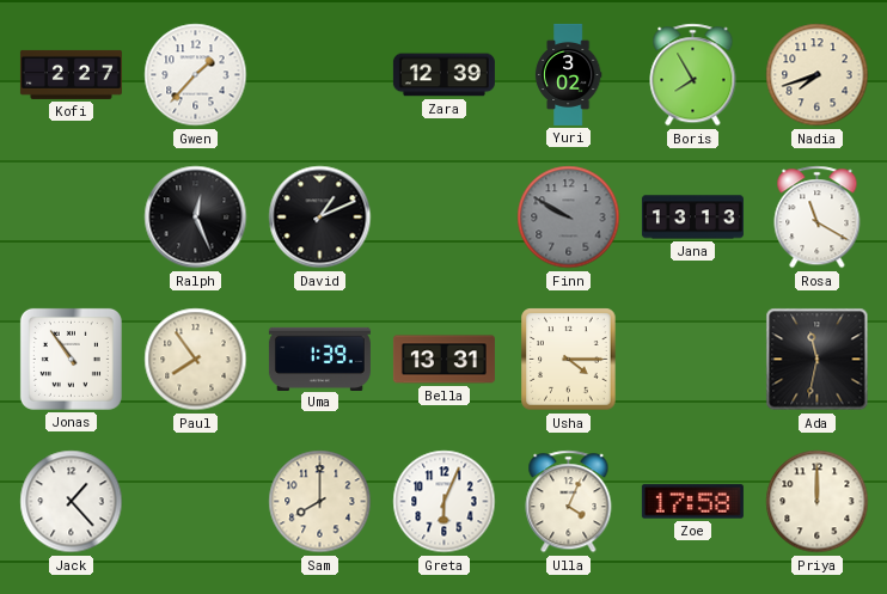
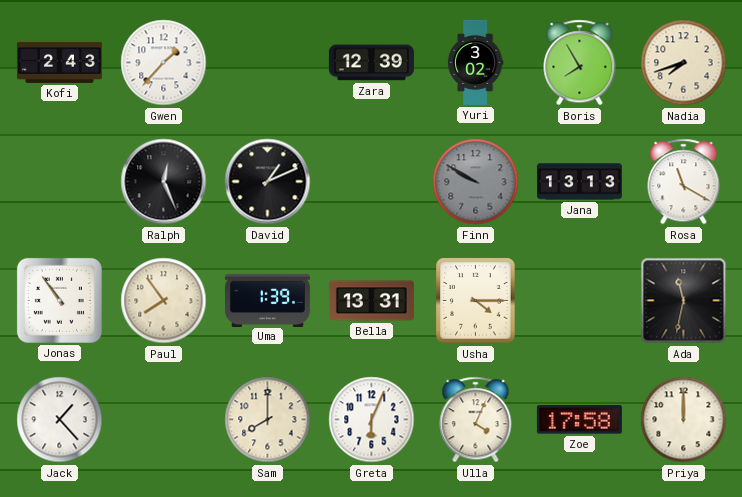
Kofi: 2:27 -> 2:43 (59, 62)
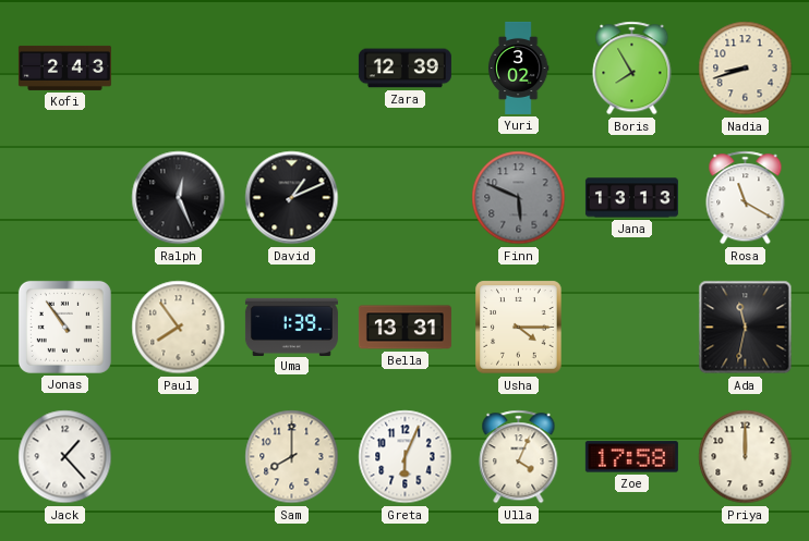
Gwen: 1:37 -> none (164, 63)
Nadia: 7:42 -> 8:42 (746, 69)
Finn: 9:50 -> 5:49 (519, 198)
